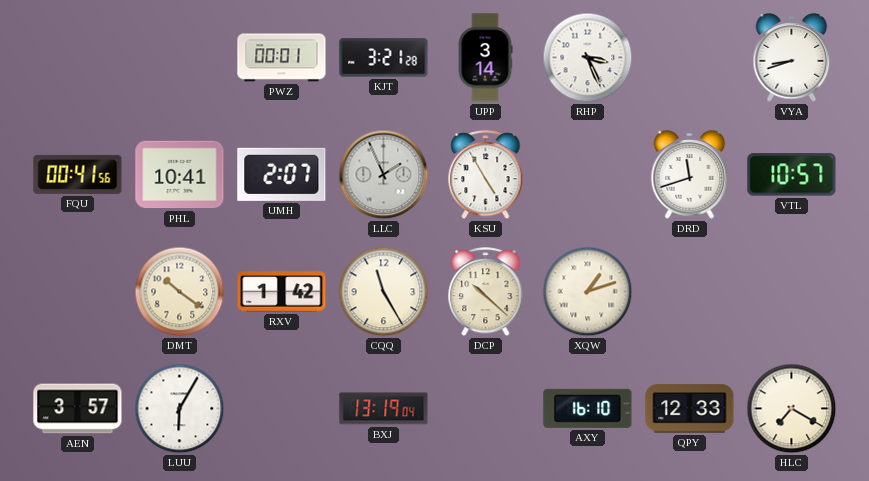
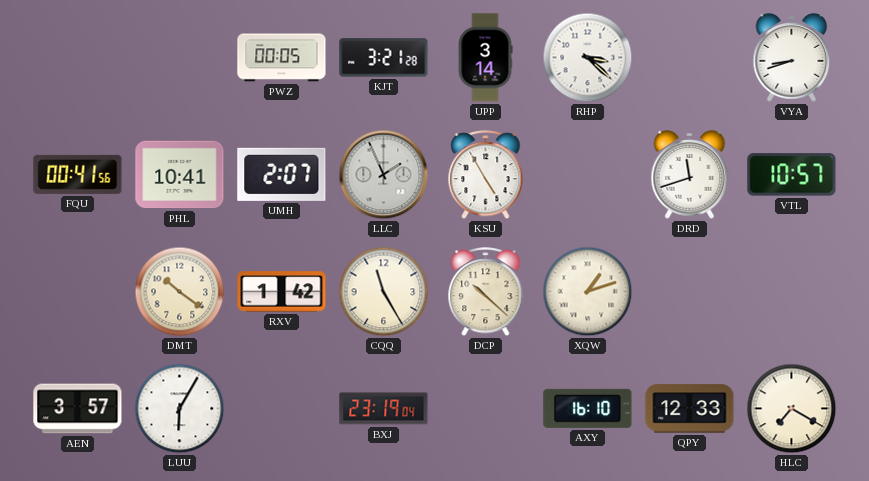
PWZ: 00:01 -> 00:05 (282, 58)
RHP: 3:26 -> 3:22 (588, 58)
BXJ: 13:19 -> 23:19 (384, 409)
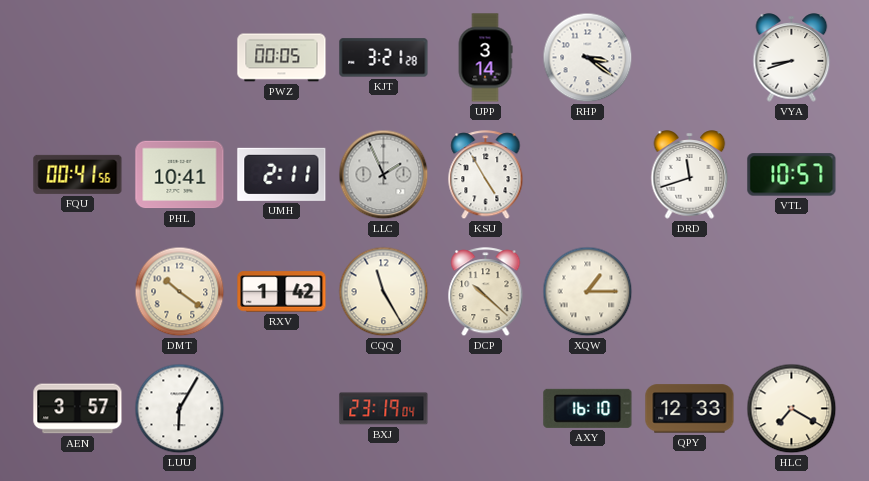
RHP: 3:22 -> 3:21 (588, 58)
UMH: 2:07 -> 2:11 (282, 174)
XQW: 1:12 -> 1:15 (588, 292)
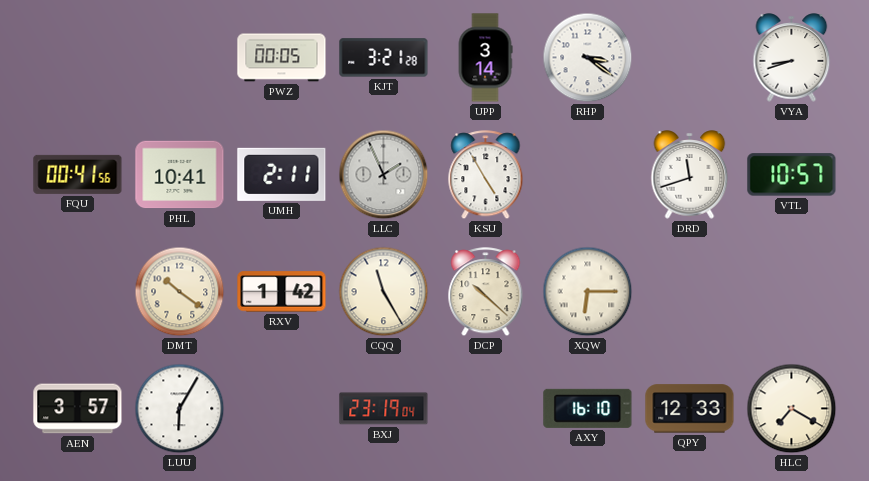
XQW: 1:15 -> 6:15 (588, 292)
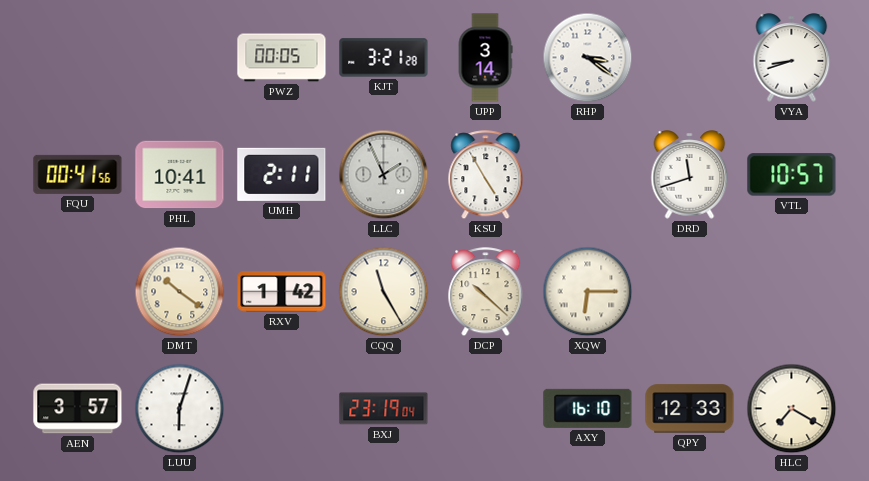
LUU: 6:05 -> 6:03 (180, 409)
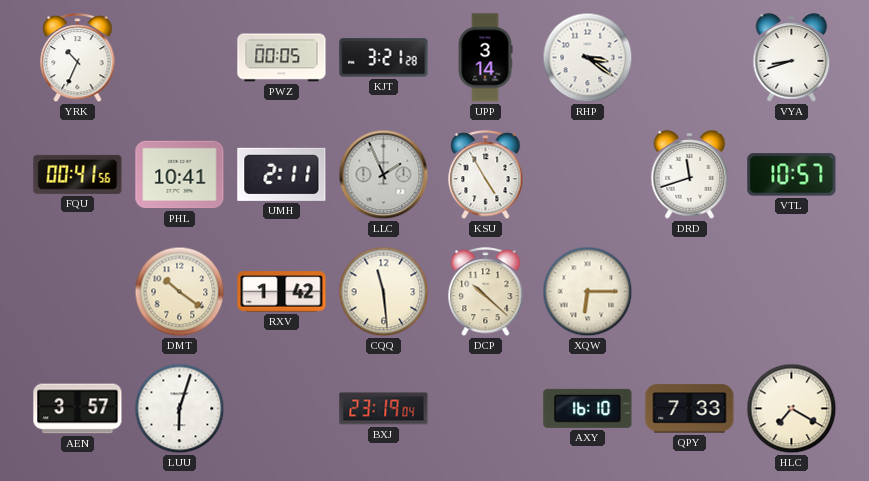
YRK: none -> 10:34 (78, 58)
CQQ: 11:25 -> 11:29 (384, 292)
QPY: 12:33 -> 7:33 (690, 409)
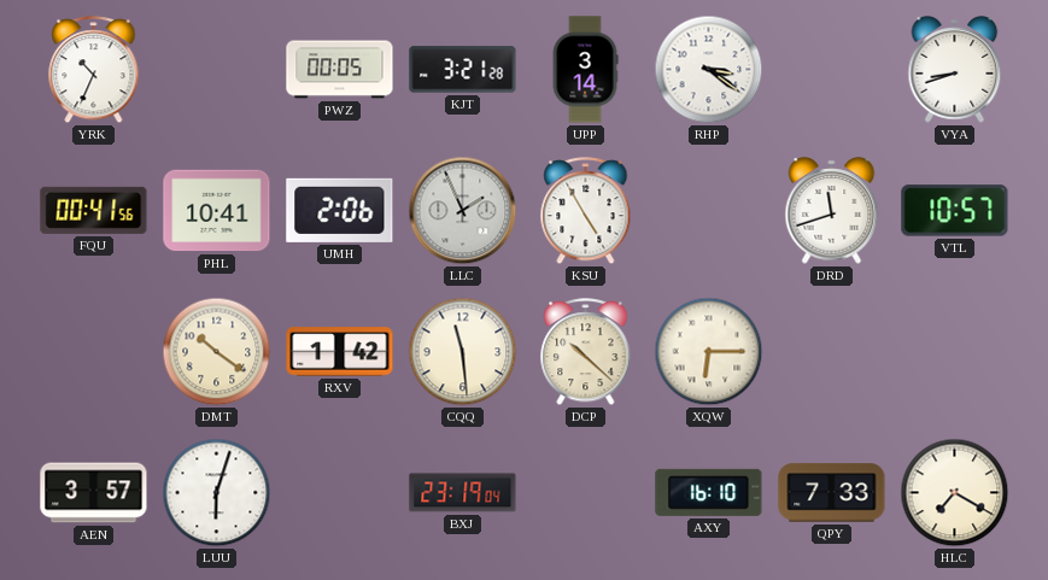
UMH: 2:11 -> 2:06 (340, 210)
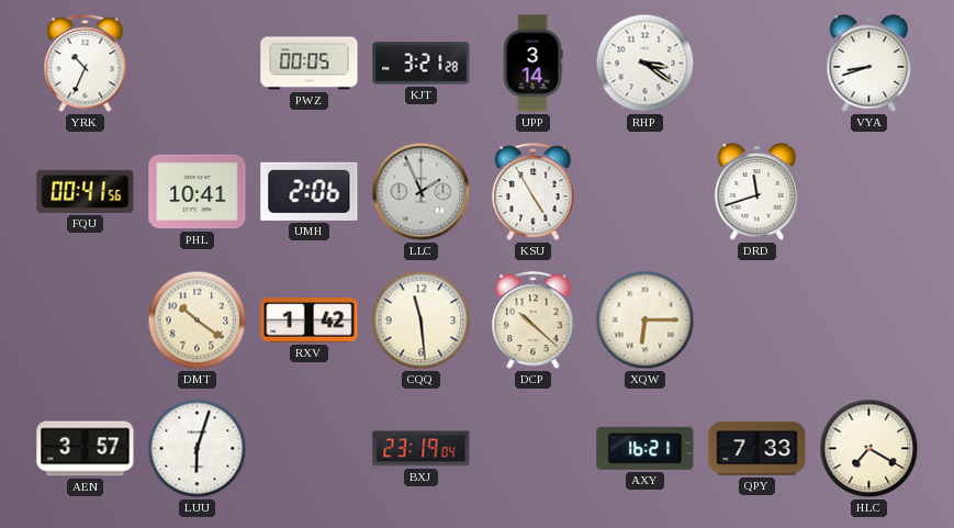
VTL: 10:57 -> none (955, 211)
AXY: 16:10 -> 16:21 (646, 448)
